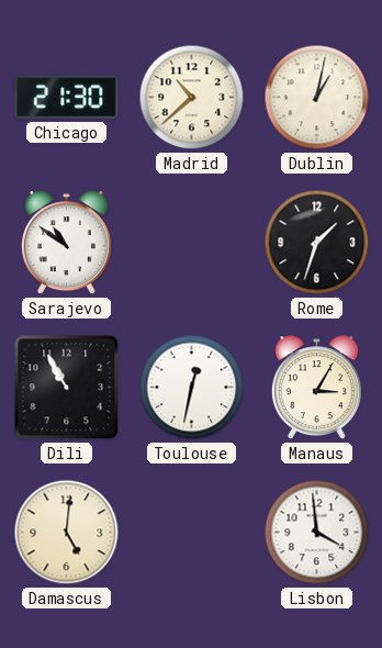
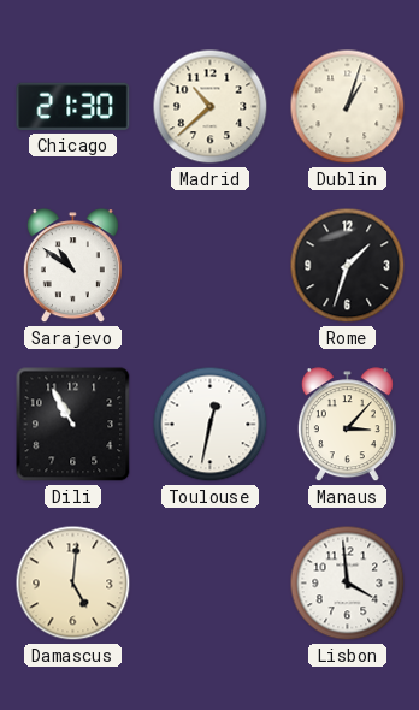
Dublin: 1:02 -> 1:03 (348, 107)
Manaus: 3:05 -> 3:07 (347, 425)
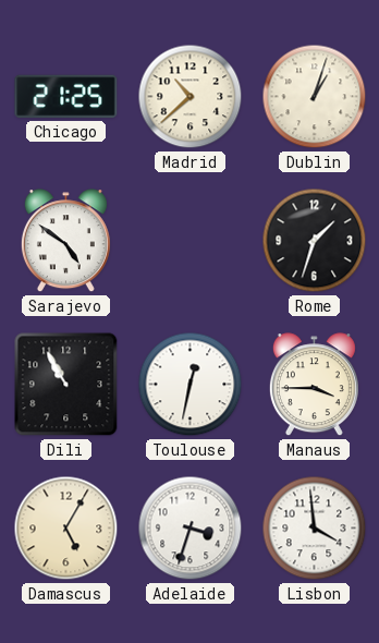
Chicago: 21:30 -> 21:25 (66, 97)
Sarajevo: 10:51 -> 4:51 (65, 241)
Manaus: 3:07 -> 3:45 (314, 385)
Damascus: 5:01 -> 5:05 (66, 529)
Adelaide: none -> 3:33 (191, 529)
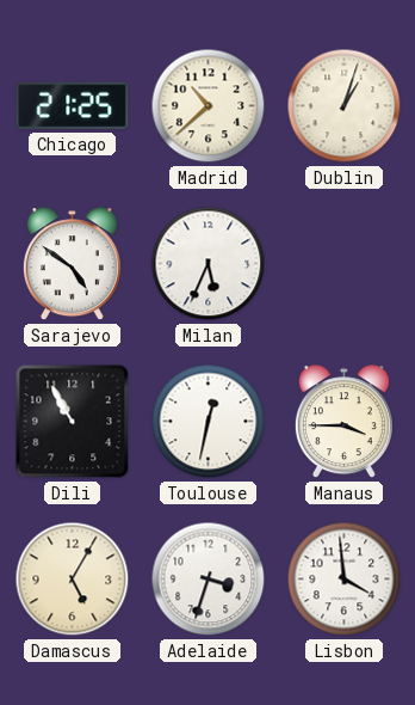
Milan: none -> 5:34 (209, 264)
Rome: 1:33 -> none (315, 241)
